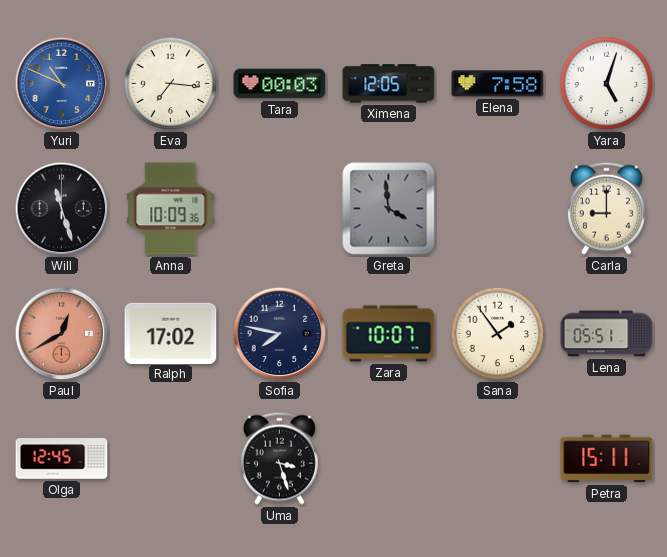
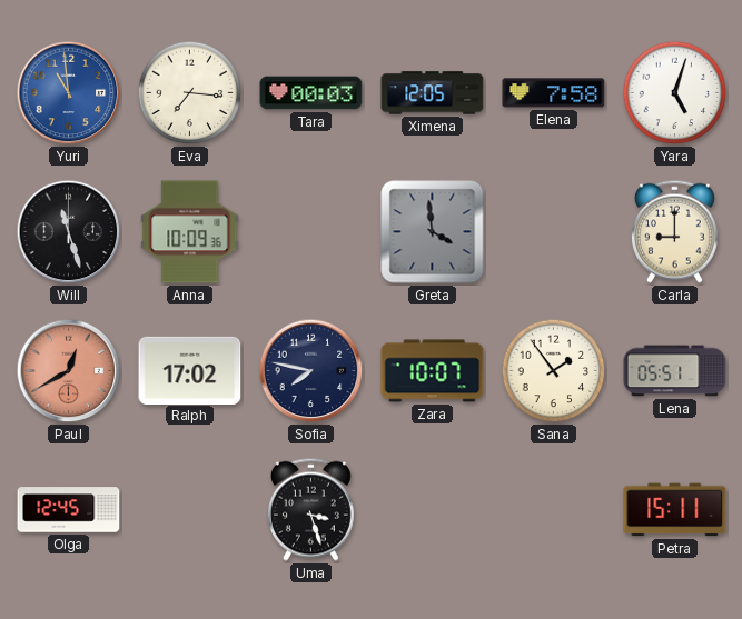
Yuri: 10:49 -> 10:59 (69, 93)
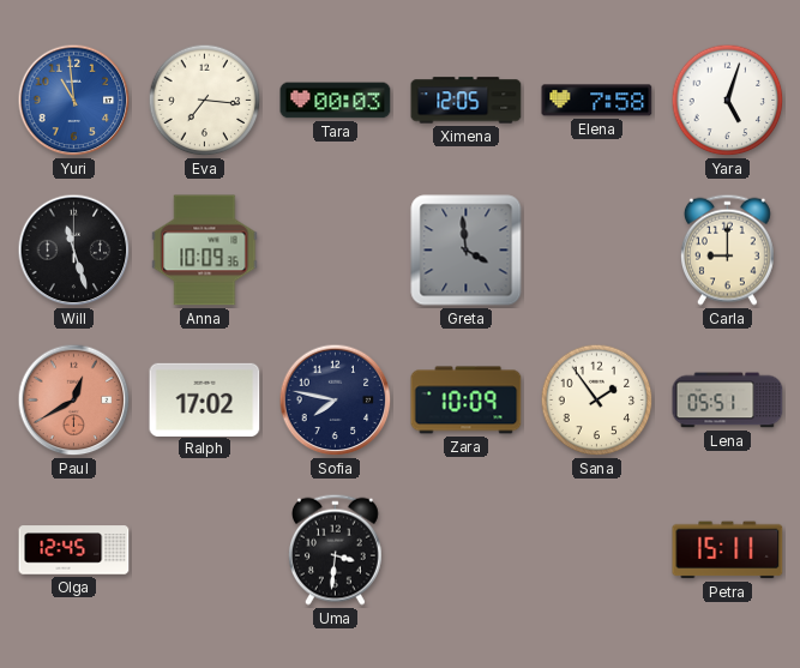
Zara: 10:07 -> 10:09 (467, 401)
Uma: 3:27 -> 3:31 (335, 549)
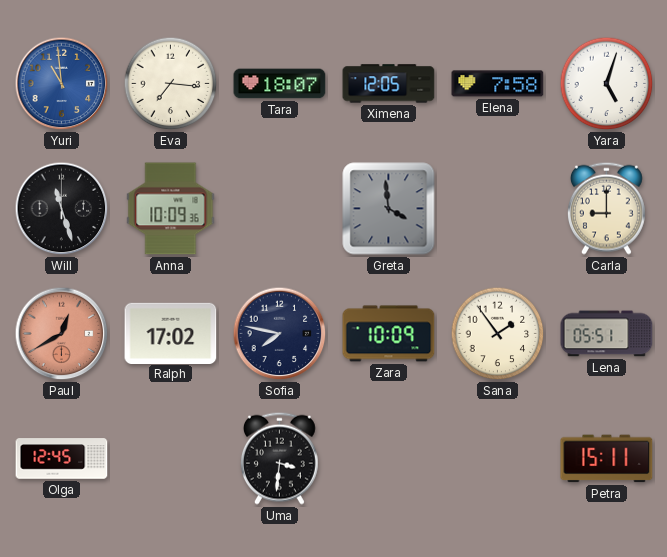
Tara: 00:03 -> 18:07 (280, 84)
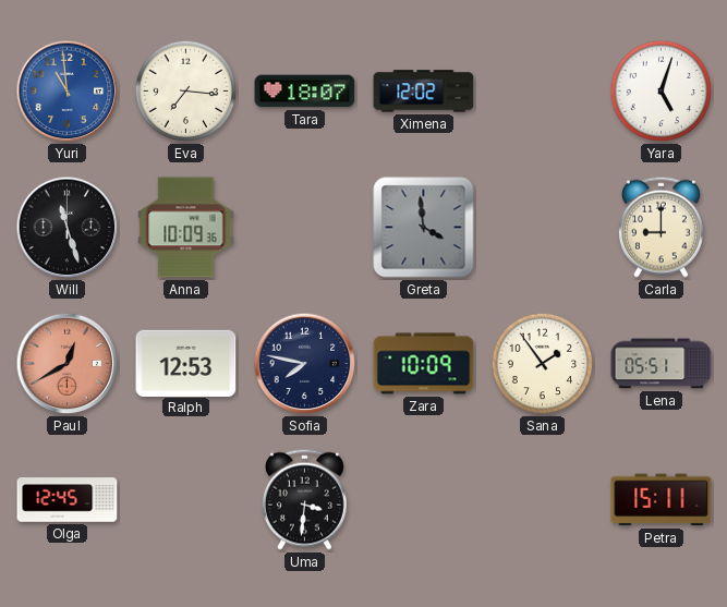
Ximena: 12:05 -> 12:02 (424, 92)
Elena: 7:58 -> none (498, 84)
Ralph: 17:02 -> 12:53 (186, 363)
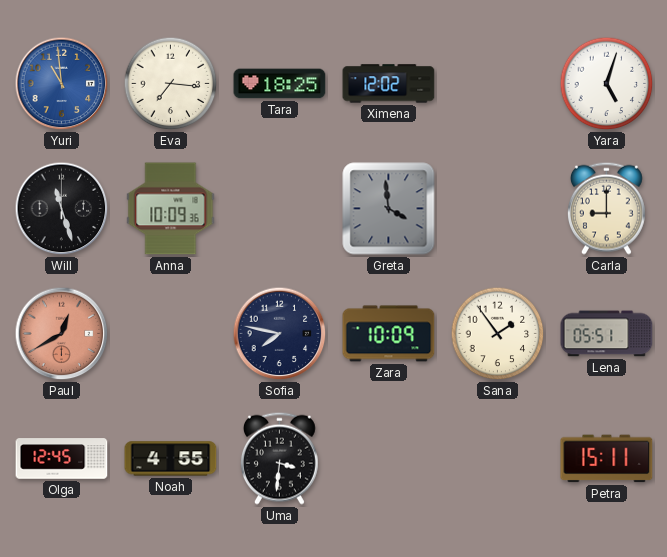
Tara: 18:07 -> 18:25 (280, 84)
Ralph: 12:53 -> none (186, 363)
Noah: none -> 4:55 (171, 459)
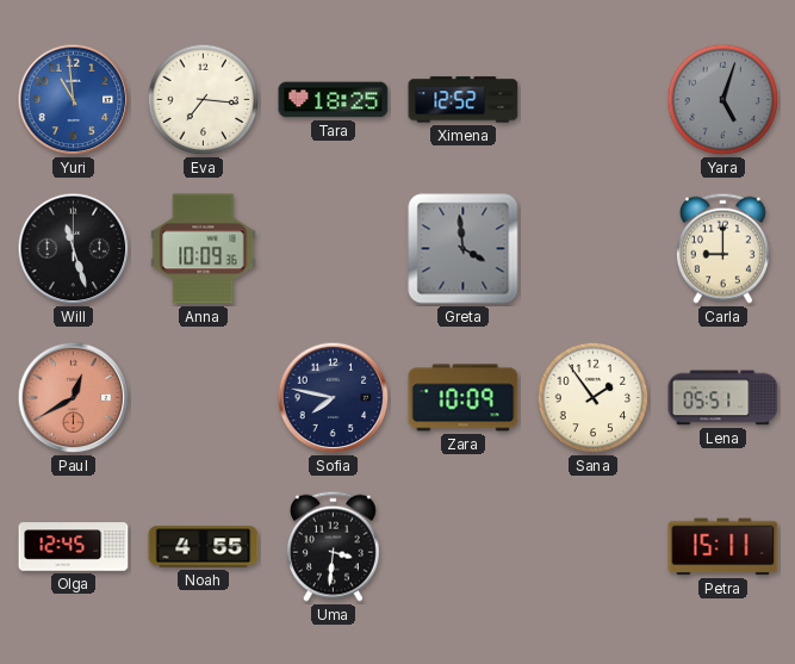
Ximena: 12:02 -> 12:52 (464, 100)
Yara dial: white -> grey (723, 100)
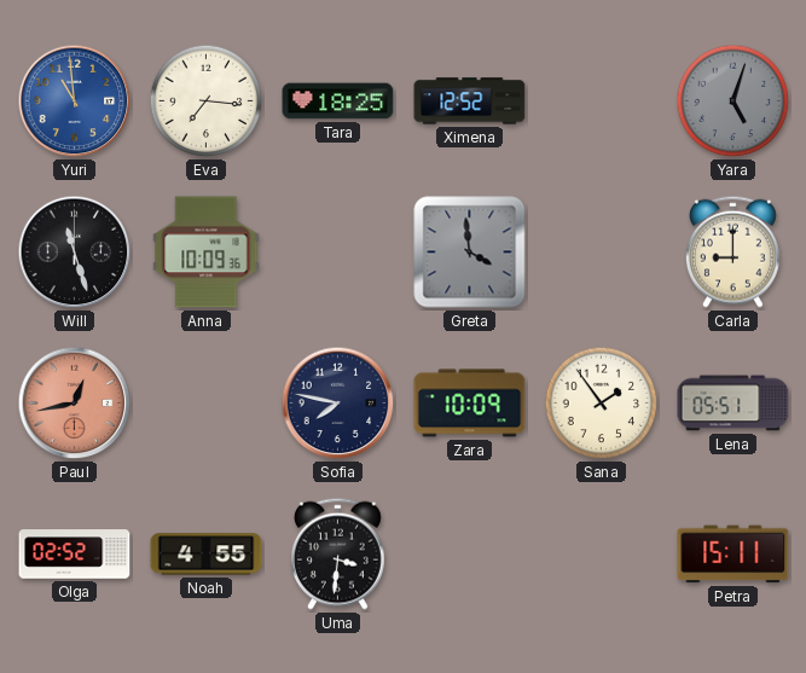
Paul: 12:40 -> 12:43 (75, 404)
Olga: 12:45 -> 02:52 (75, 555)
